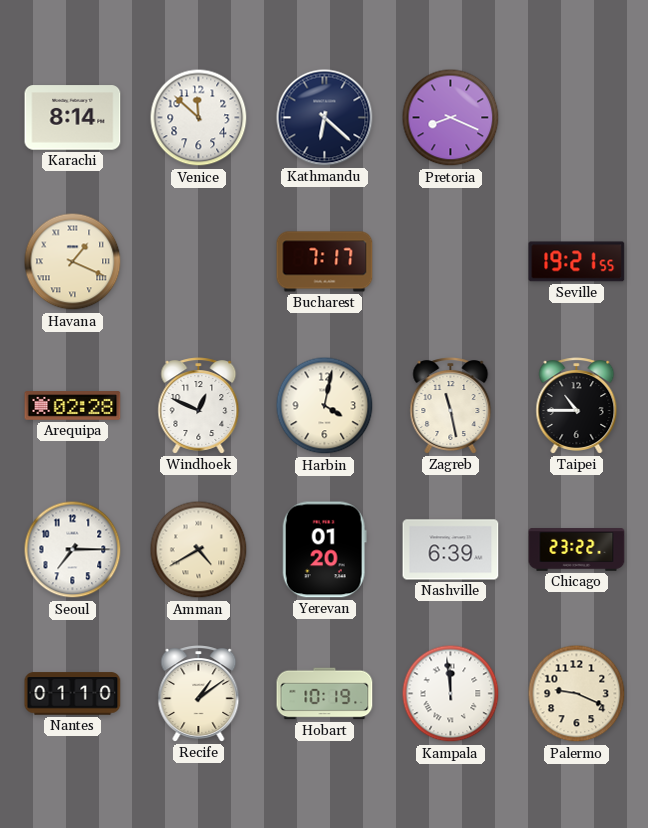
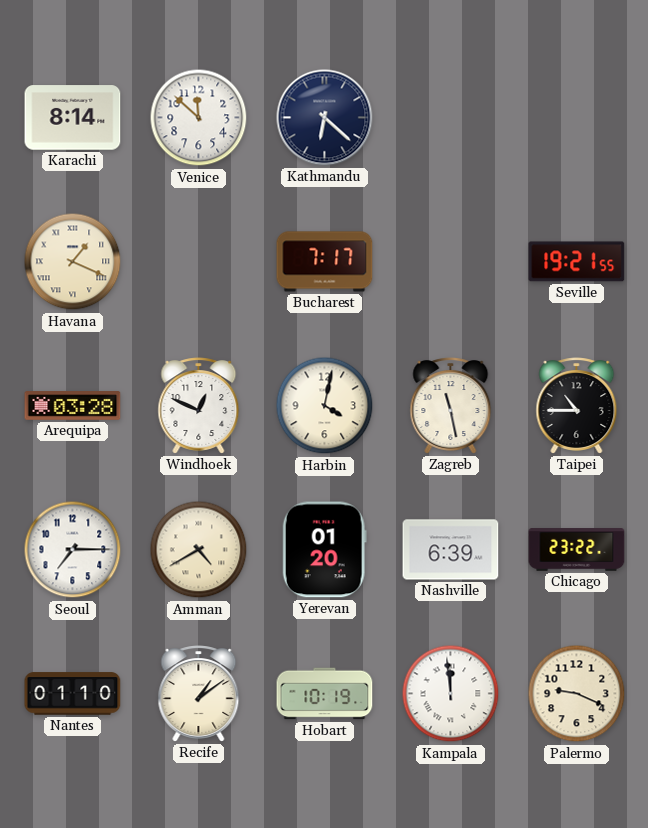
Pretoria: 8:19 -> none (451, 118)
Arequipa: 02:28 -> 03:28 (73, 406)
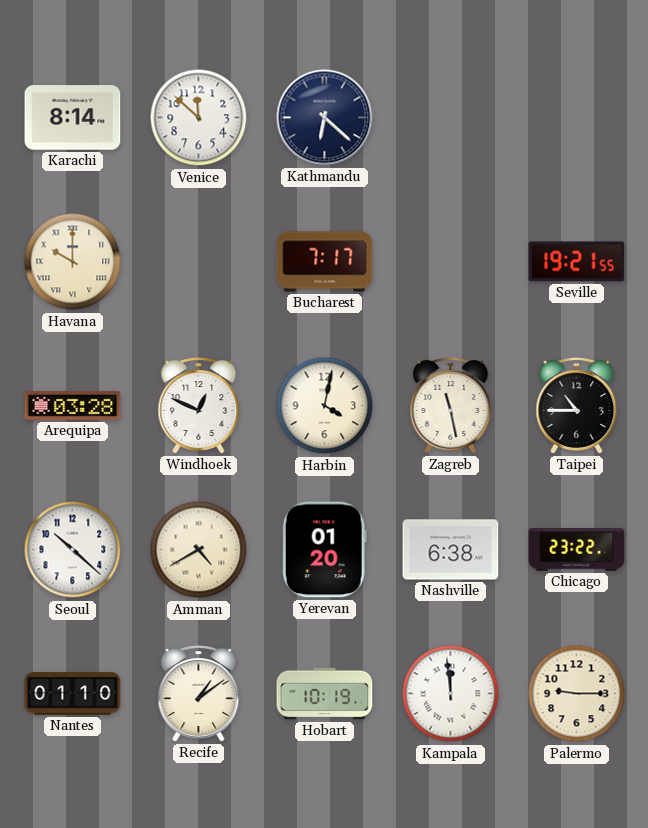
Havana: 1:19 -> 10:00 (73, 262)
Seoul: 7:15 -> 10:22 (73, 550)
Nashville: 6:39 -> 6:38 (451, 550)
Palermo: 9:19 -> 9:15 (577, 694)
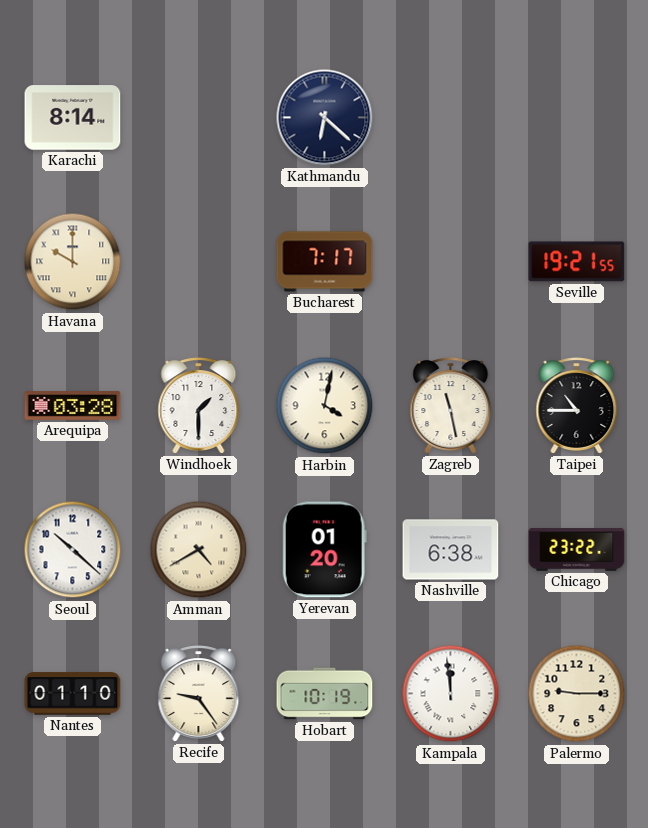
Venice: 11:52 -> none (199, 118)
Windhoek: 12:49 -> 1:30 (199, 406)
Recife: 1:09 -> 9:24 (199, 694)
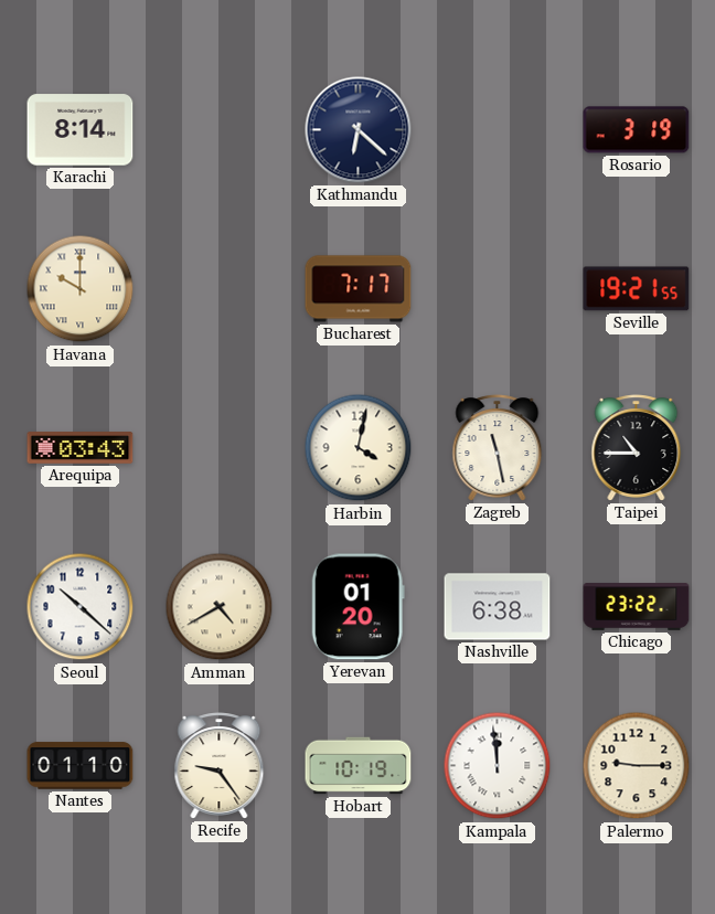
Rosario: none -> 3:19 (637, 130)
Arequipa: 03:28 -> 03:43 (81, 448)
Windhoek: 1:30 -> none (199, 406)
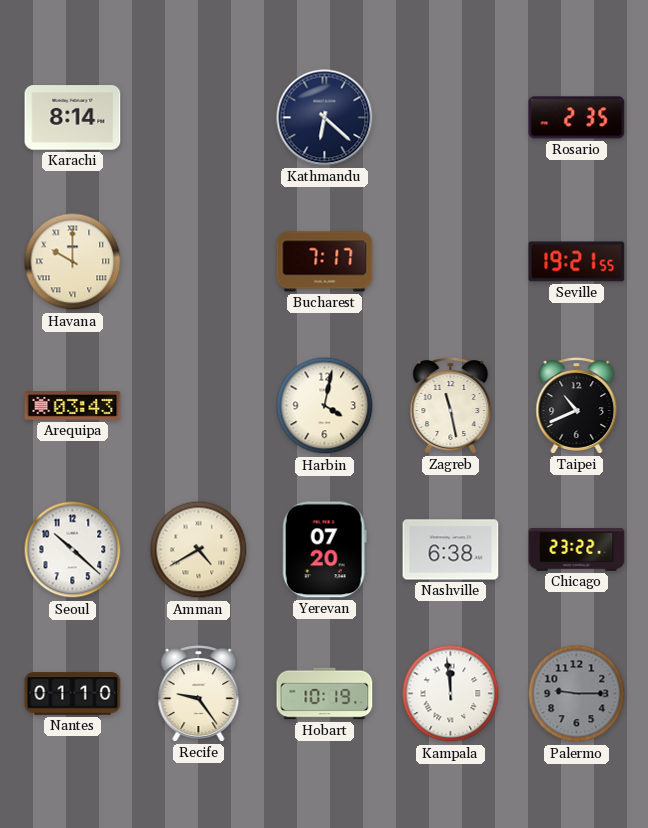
Rosario: 3:19 -> 2:35 (577, 118)
Taipei: 10:45 -> 10:41 (577, 406)
Yerevan: 01:20 -> 07:20 (324, 550)
Palermo dial: cream -> grey (577, 694)
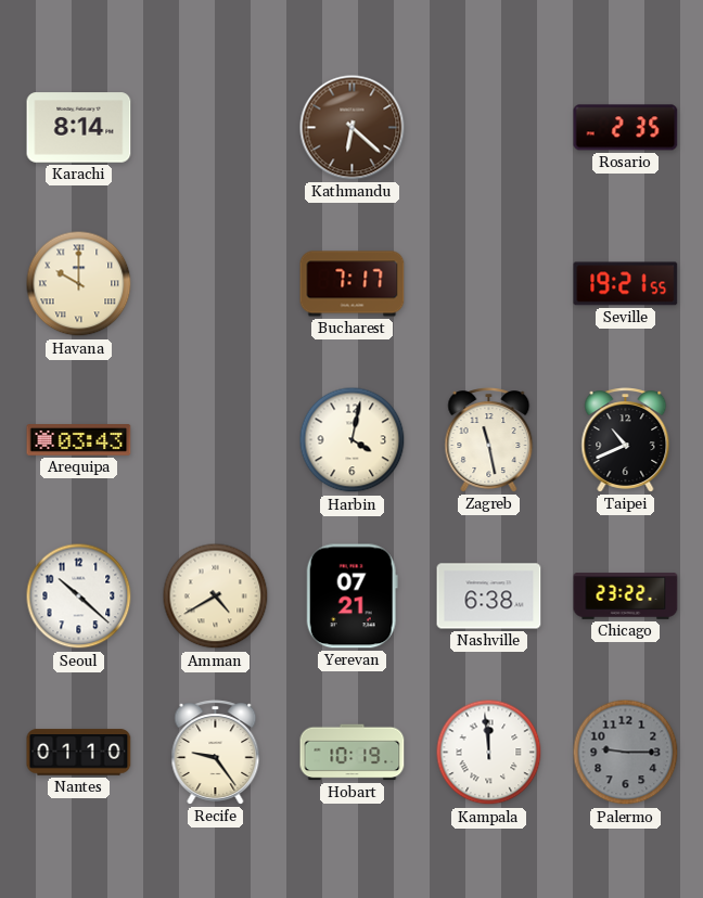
Kathmandu dial: navy -> brown (353, 128)
Yerevan: 07:20 -> 07:21 (351, 596)
